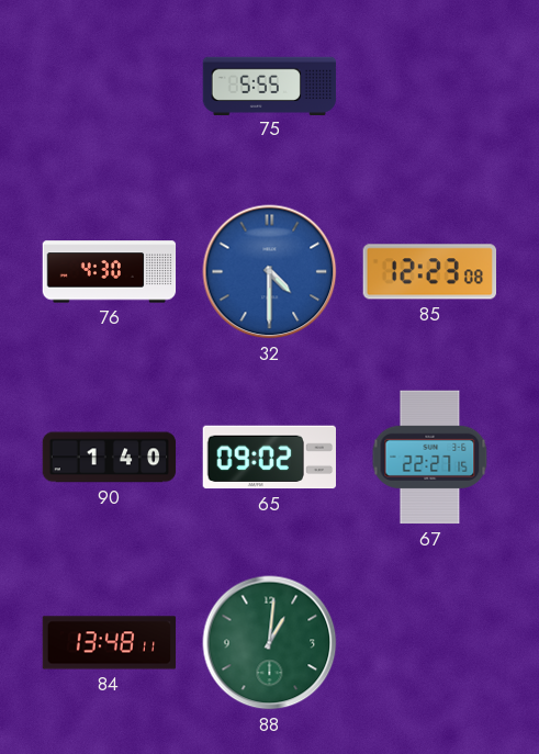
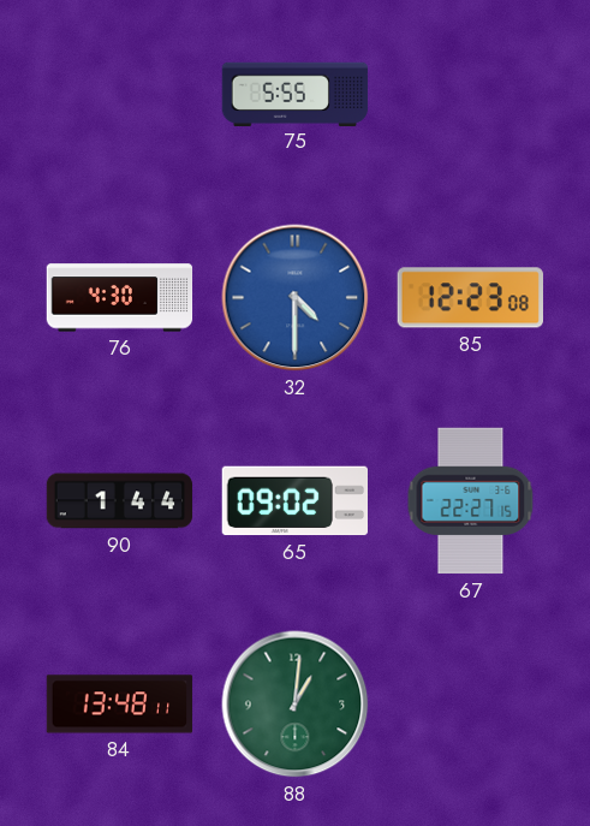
90: 1:40 -> 1:44 (120, 501)
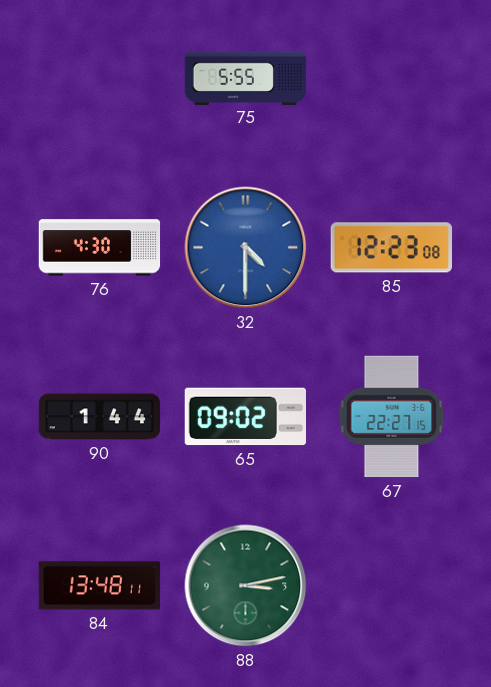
88: 1:01 -> 3:13 (246, 586)
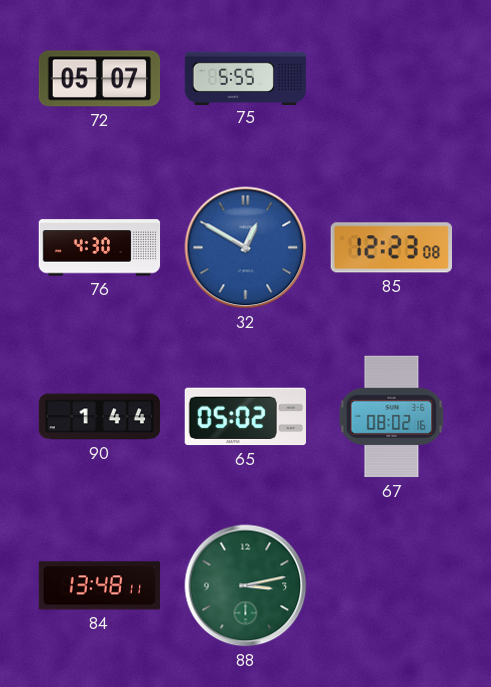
72: none -> 05:07 (100, 79)
32: 4:30 -> 12:50 (246, 248)
65: 09:02 -> 05:02 (245, 417)
67: 22:27 -> 08:02 (392, 417)
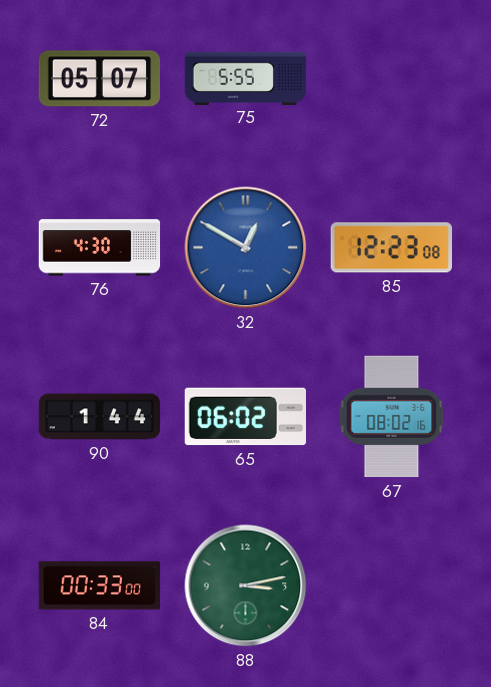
65: 05:02 -> 06:02 (245, 417)
84: 13:48 -> 00:33 (100, 586)
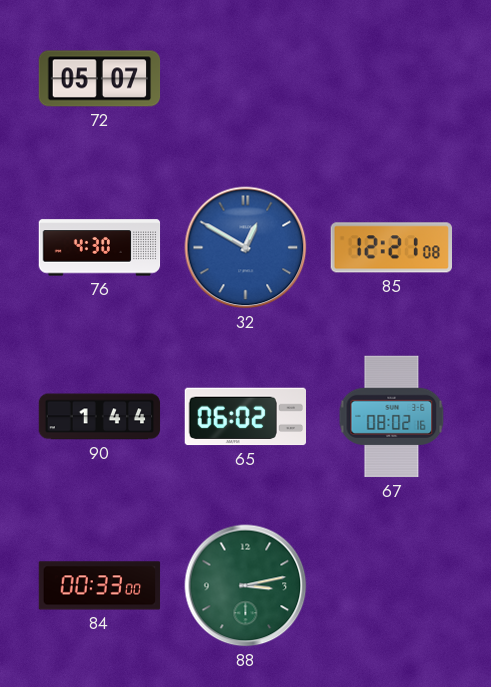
75: 5:55 -> none (246, 78)
85: 12:23 -> 12:21 (391, 248)
